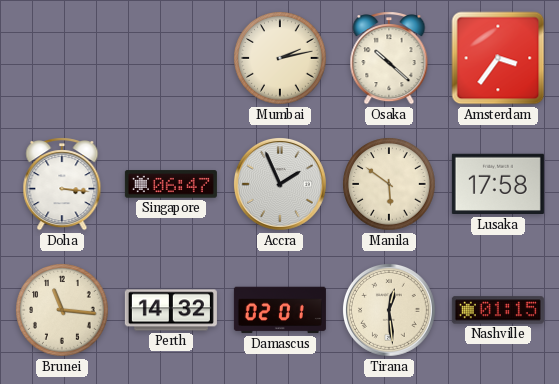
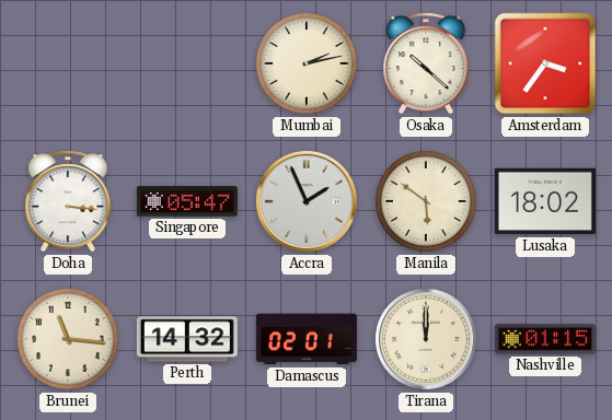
Singapore: 06:47 -> 05:47 (187, 201)
Lusaka: 17:58 -> 18:02 (545, 201)
Tirana: 12:29 -> 12:00 (427, 340)
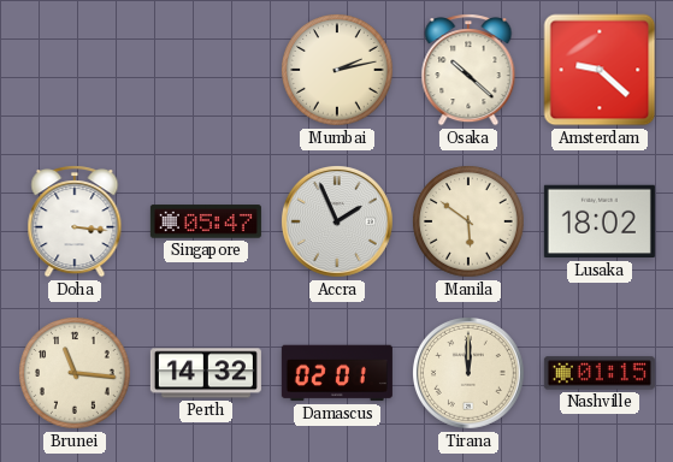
Amsterdam: 3:36 -> 9:22 (600, 70)
